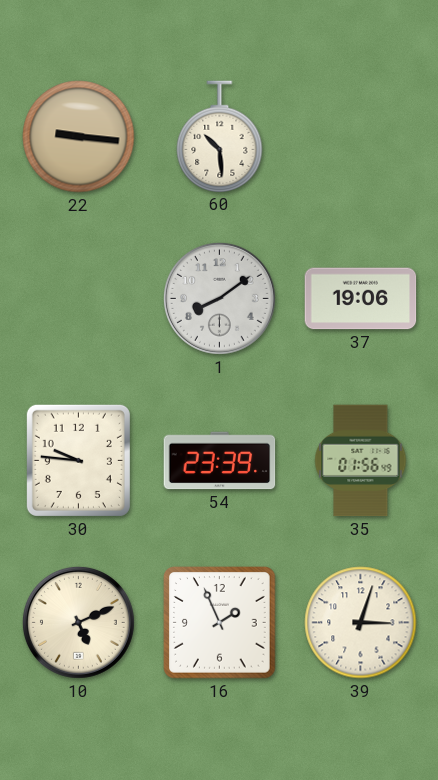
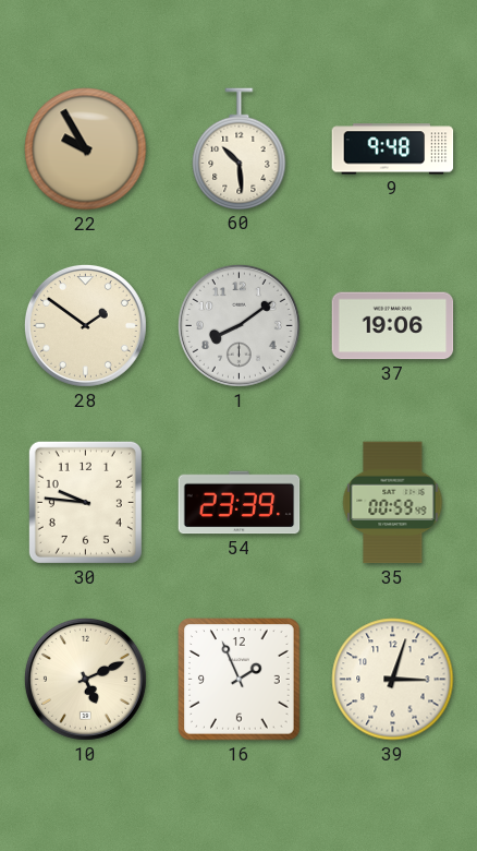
22: 9:16 -> 9:55 (86, 149)
9: none -> 9:48 (393, 149)
28: none -> 1:51 (85, 325)
35: 01:56 -> 00:59 (393, 503)
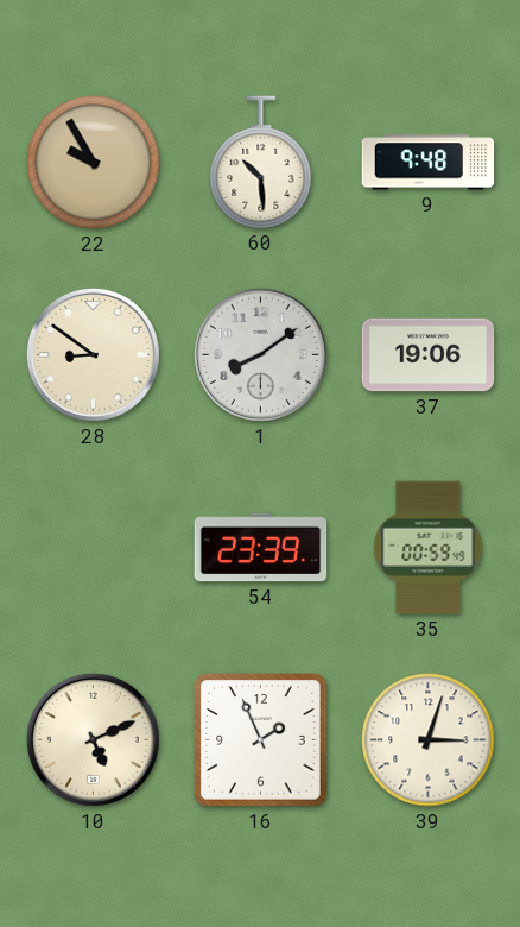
28: 1:51 -> 8:51 (93, 354)
30: 9:46 -> none (85, 502)
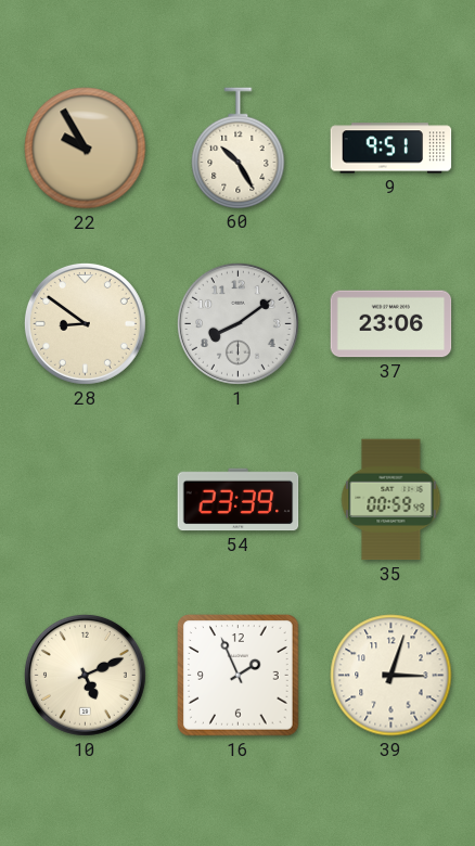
60: 10:29 -> 10:25 (239, 148)
9: 9:48 -> 9:51 (391, 149)
37: 19:06 -> 23:06 (391, 324)
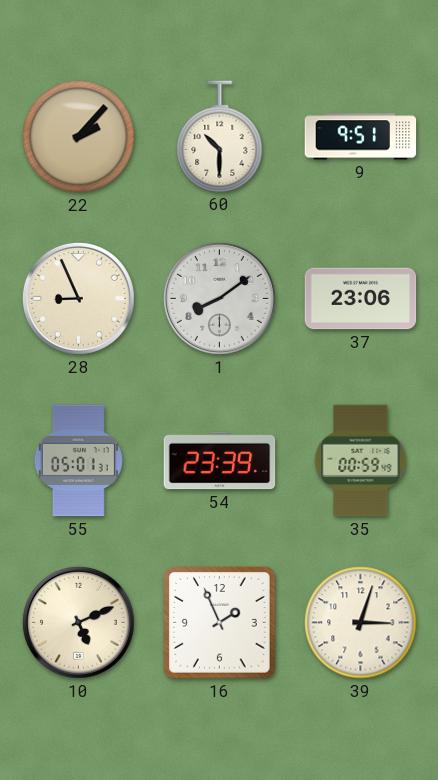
22: 9:55 -> 2:07 (79, 137)
60: 10:25 -> 10:30 (220, 136)
28: 8:51 -> 8:56 (78, 298)
55: none -> 05:01 (78, 461)
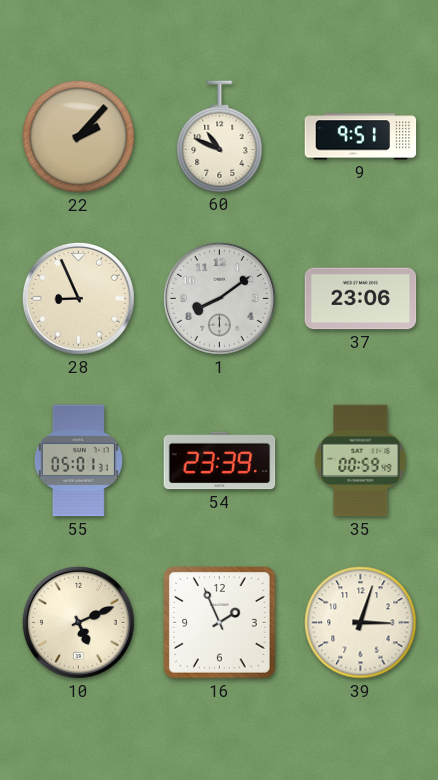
60: 10:30 -> 10:49 (220, 136)
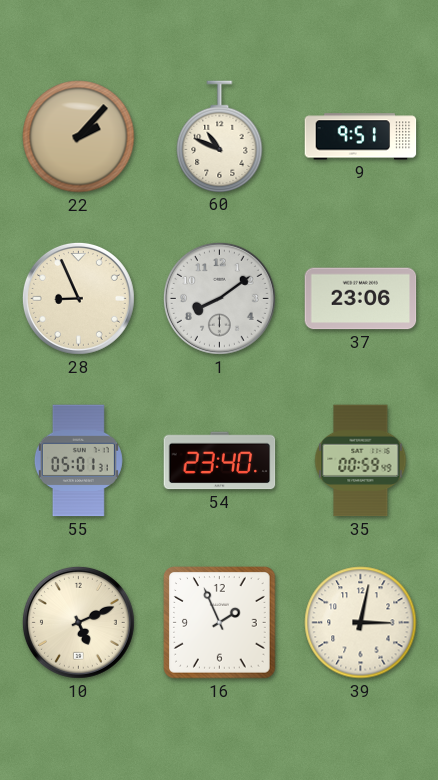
54: 23:39 -> 23:40 (220, 461)
39: 3:03 -> 3:02 (361, 623)
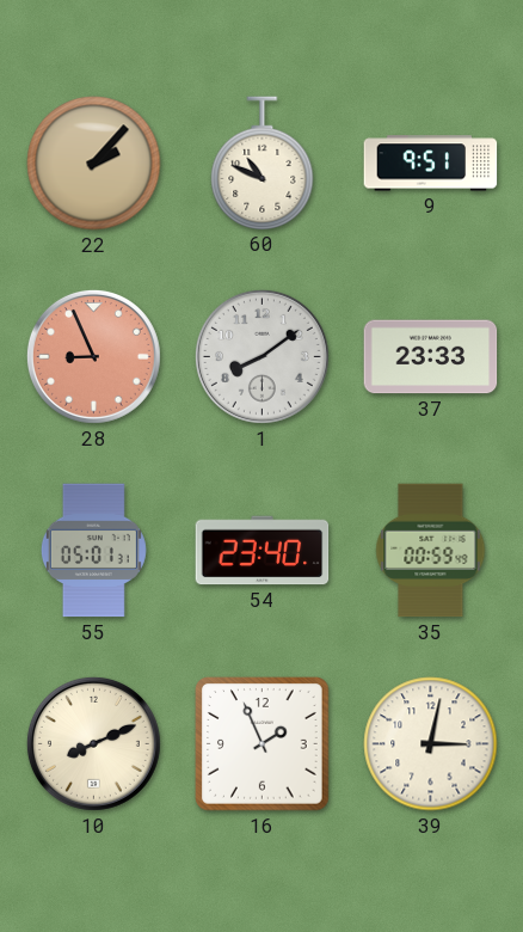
28 dial: cream -> salmon (93, 356)
37: 23:06 -> 23:33 (431, 357)
10: 5:11 -> 8:11 (93, 743)
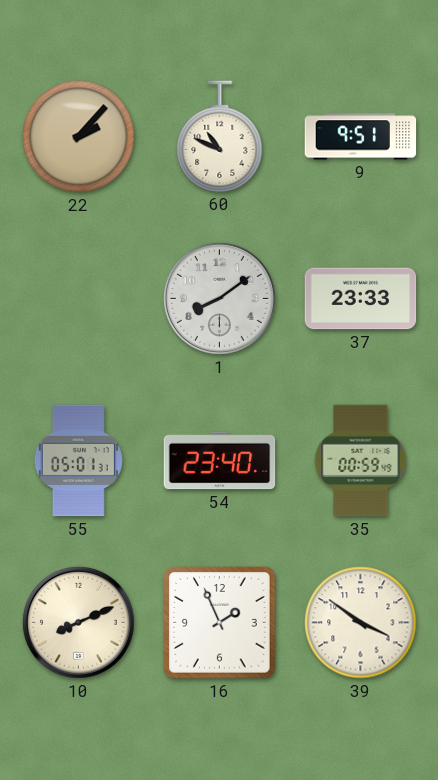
28: 8:56 -> none (93, 356)
39: 3:02 -> 3:51 (361, 623)
